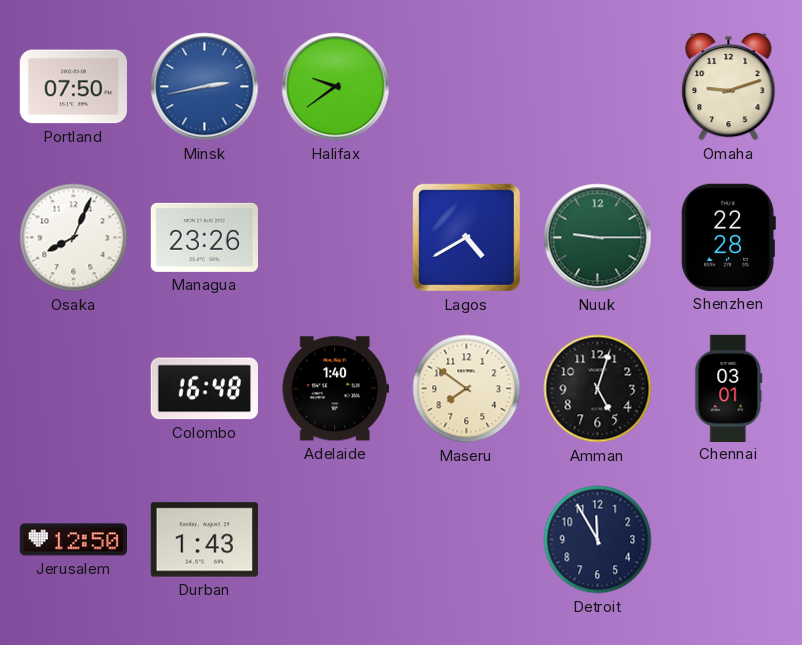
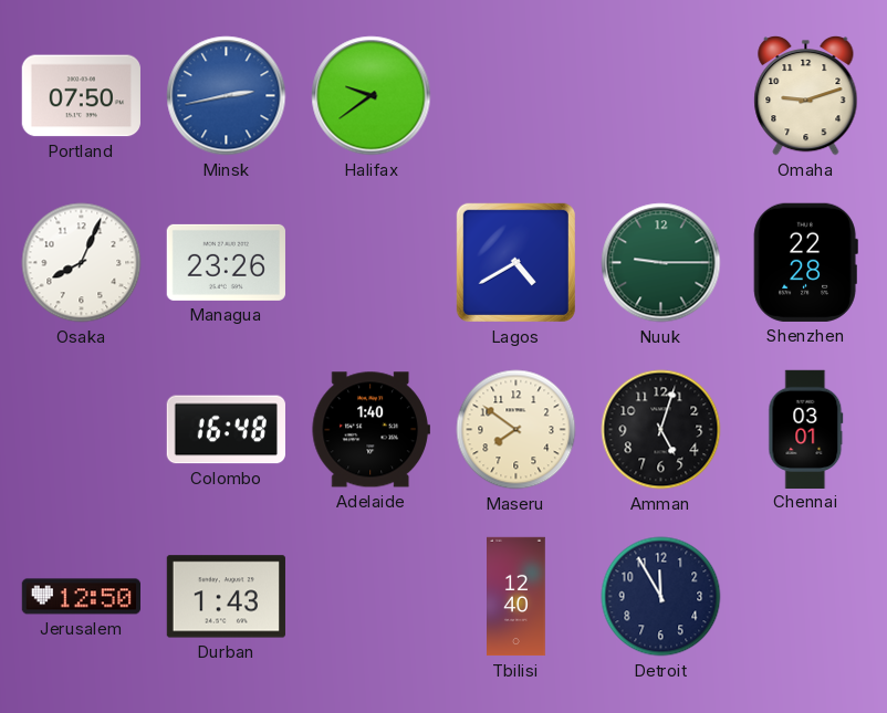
Tbilisi: none -> 12:40 (516, 597)
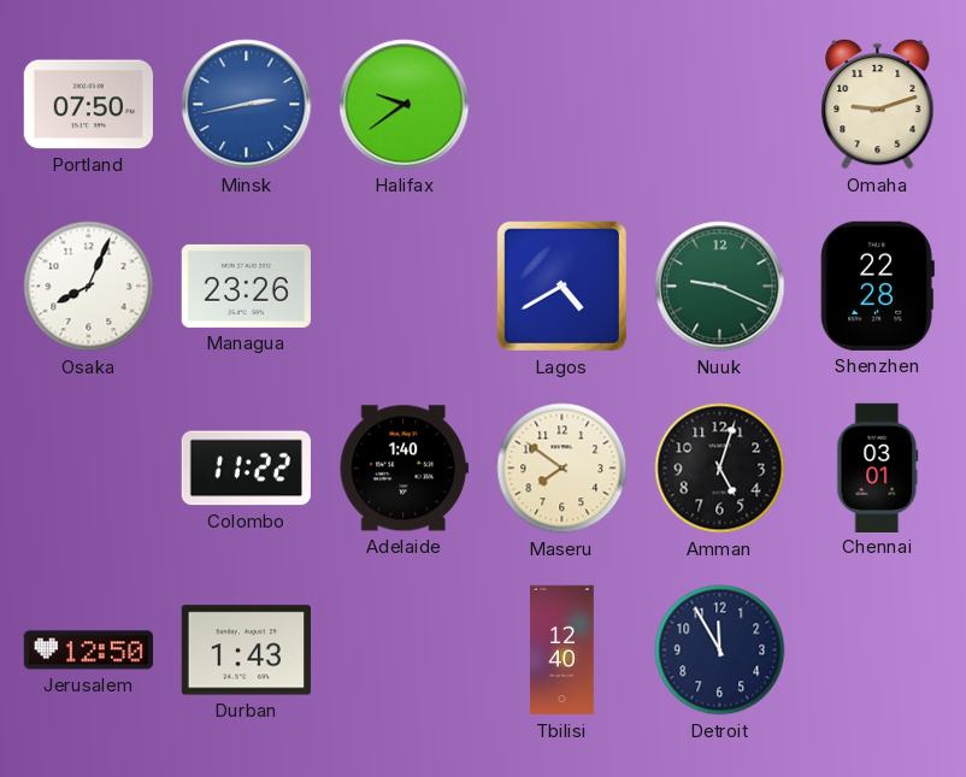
Nuuk: 9:15 -> 9:19 (720, 287)
Colombo: 16:48 -> 11:22 (246, 469)
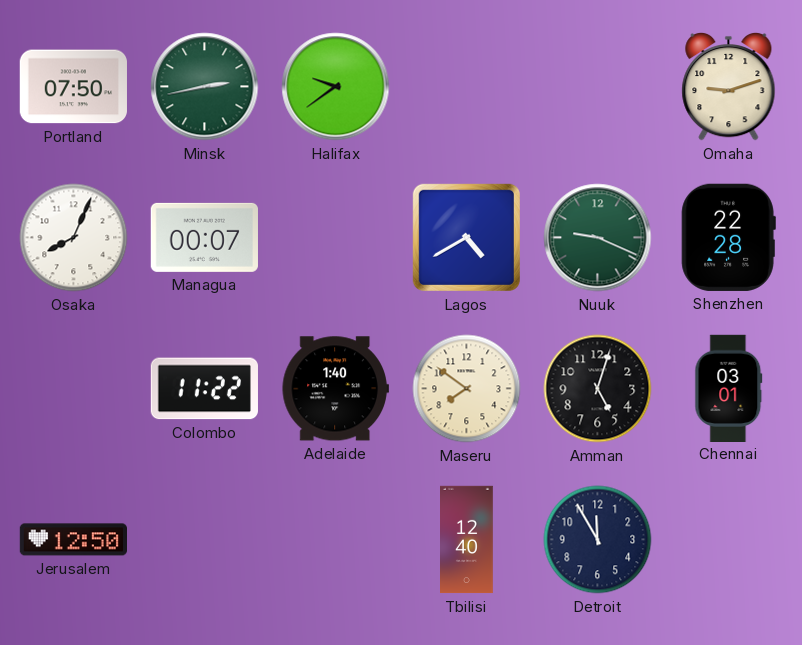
Minsk dial: blue -> green (205, 87)
Managua: 23:26 -> 00:07 (204, 237)
Durban: 1:43 -> none (246, 651)
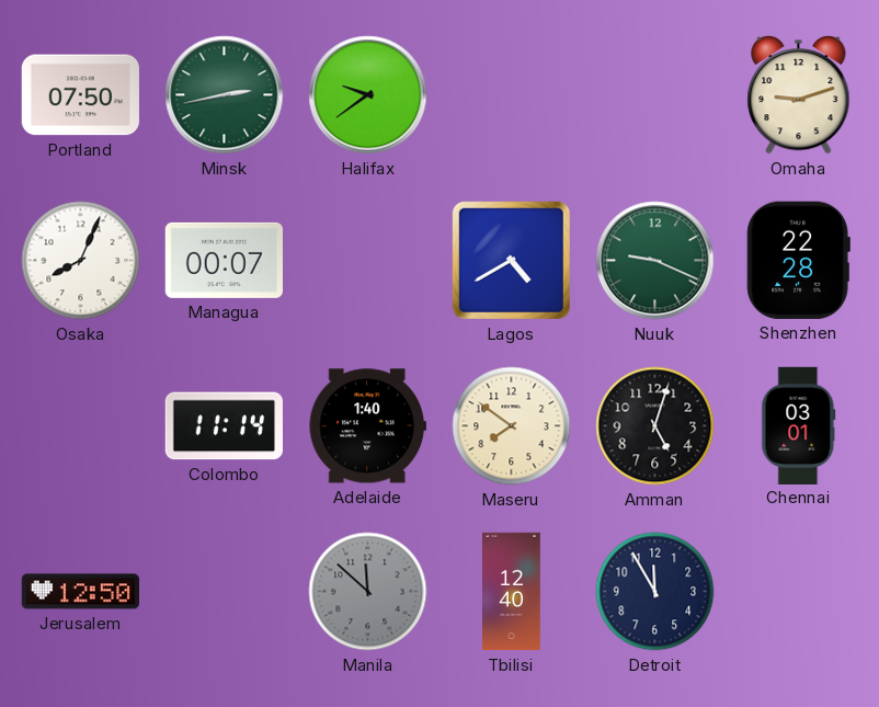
Colombo: 11:22 -> 11:14 (224, 426)
Manila: none -> 11:52 (368, 592)
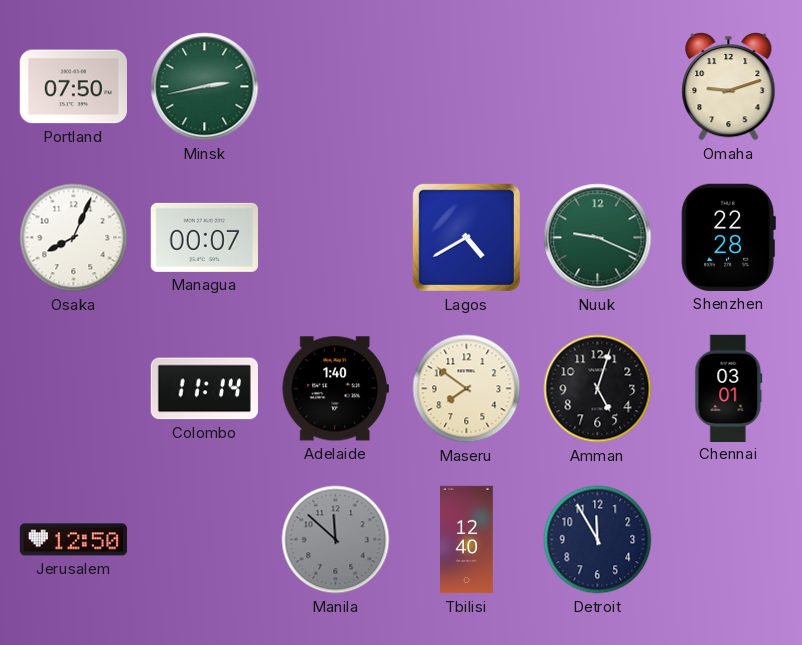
Halifax: 9:39 -> none (368, 95)
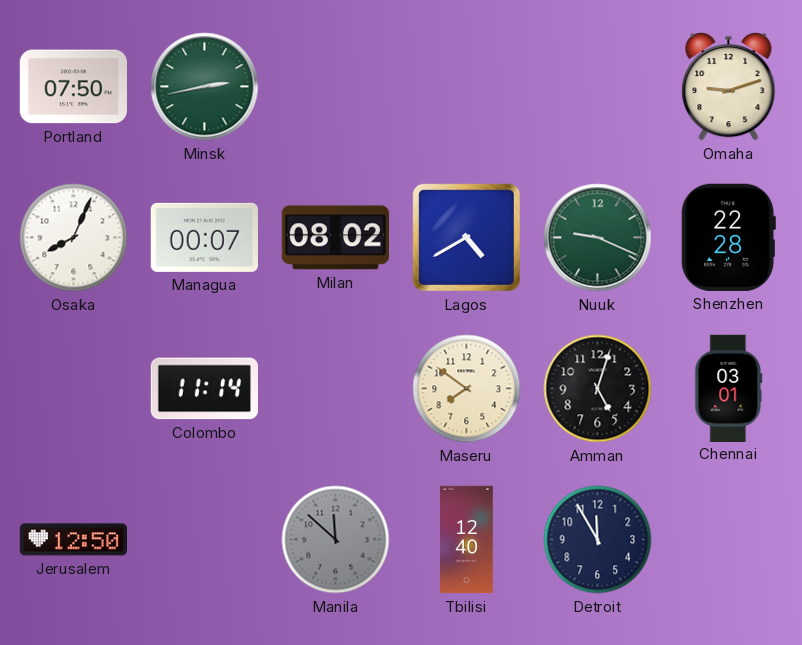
Milan: none -> 08:02 (335, 238)
Adelaide: 1:40 -> none (335, 389)
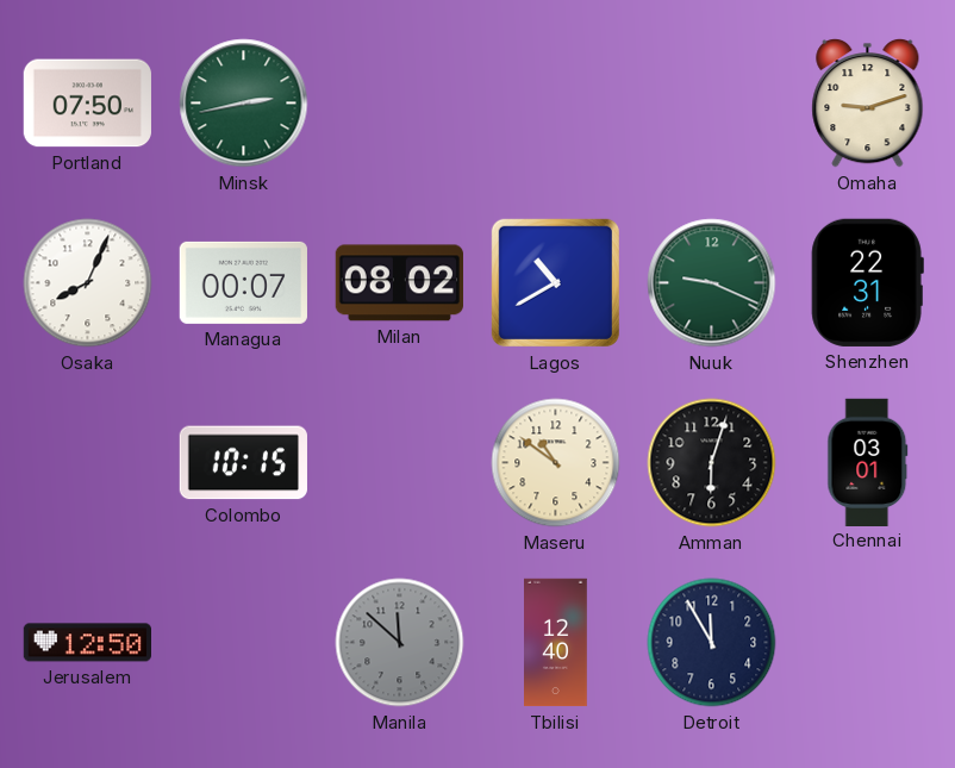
Lagos: 4:40 -> 10:40 (555, 282)
Shenzhen: 22:28 -> 22:31 (867, 282)
Colombo: 11:14 -> 10:15 (243, 463)
Maseru: 7:51 -> 10:51 (556, 463)
Amman: 5:03 -> 6:03 (712, 463)
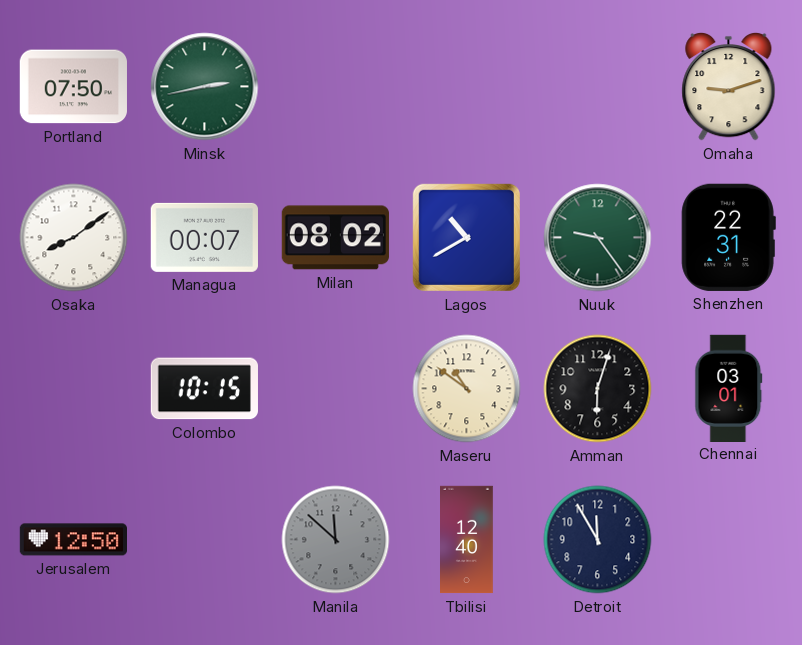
Osaka: 8:04 -> 8:09 (74, 238)
Nuuk: 9:19 -> 9:24 (598, 238)
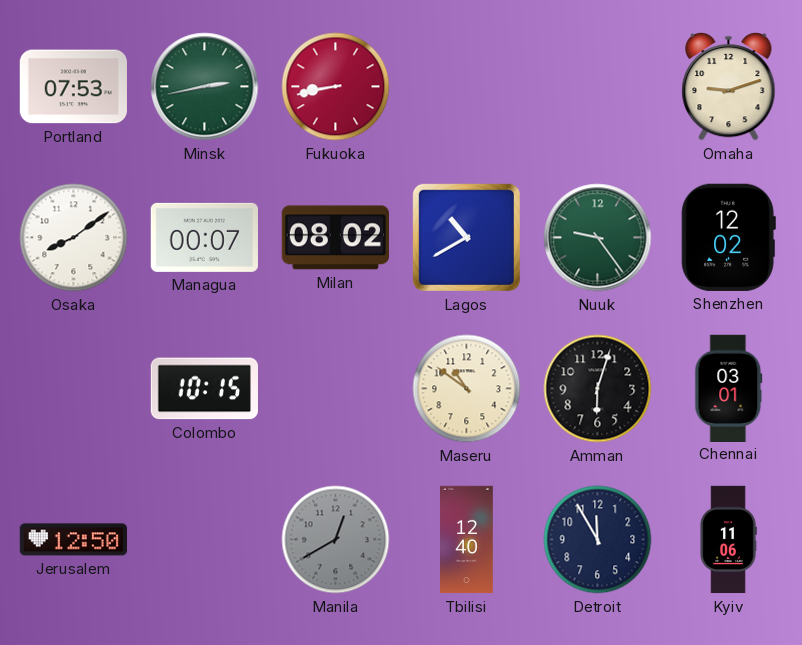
Portland: 07:50 -> 07:53 (73, 87)
Fukuoka: none -> 8:43 (336, 87)
Shenzhen: 22:31 -> 12:02 (728, 237)
Manila: 11:52 -> 12:40 (336, 540)
Kyiv: none -> 11:06 (728, 540)
